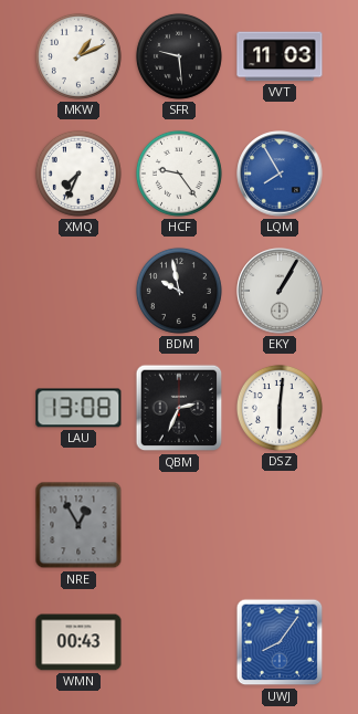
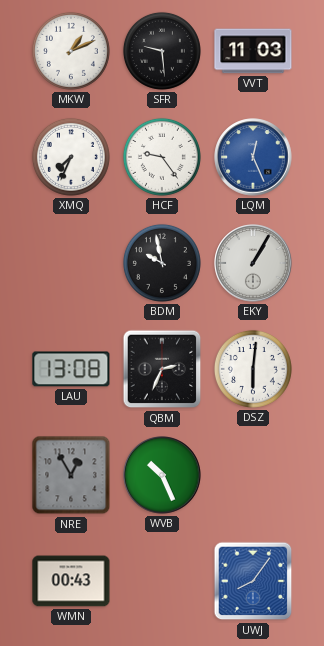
LQM: 7:55 -> 12:26 (253, 157)
WVB: none -> 10:26 (162, 475)
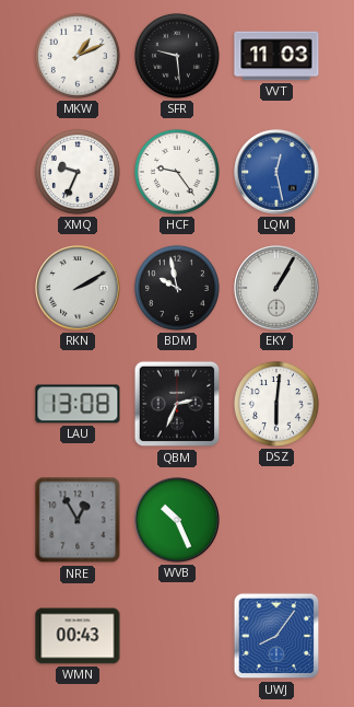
XMQ: 7:34 -> 9:34 (78, 172)
LQM: 12:26 -> 12:28 (276, 172)
RKN: none -> 2:10 (78, 288)
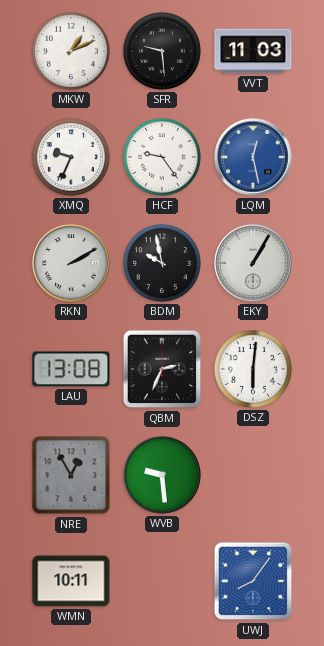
WVB: 10:26 -> 9:29 (162, 475)
WMN: 00:43 -> 10:11 (71, 581)
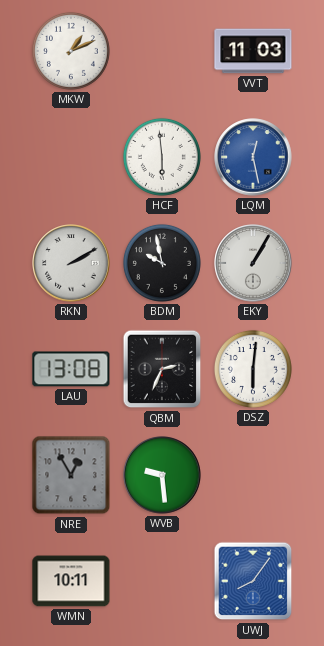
SFR: 9:29 -> none (162, 51)
XMQ: 9:34 -> none (71, 157)
HCF: 9:24 -> 5:59 (162, 157)
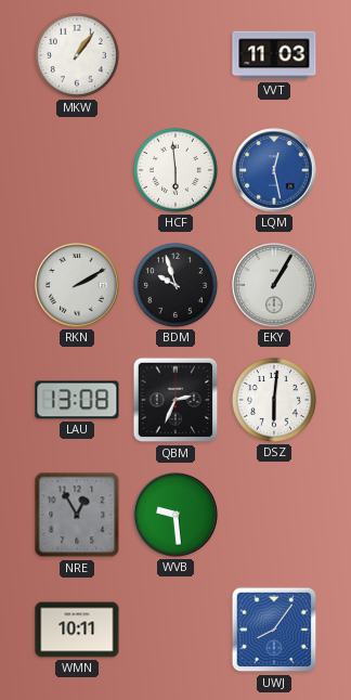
MKW: 1:11 -> 1:06 (77, 55)
BDM: 9:58 -> 9:57 (175, 285)
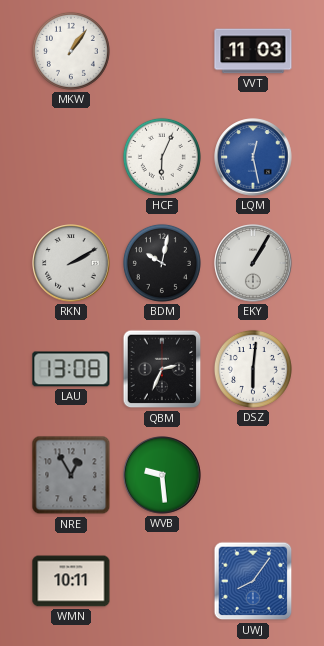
HCF: 5:59 -> 6:04 (162, 157)
BDM: 9:57 -> 10:02 (162, 263)
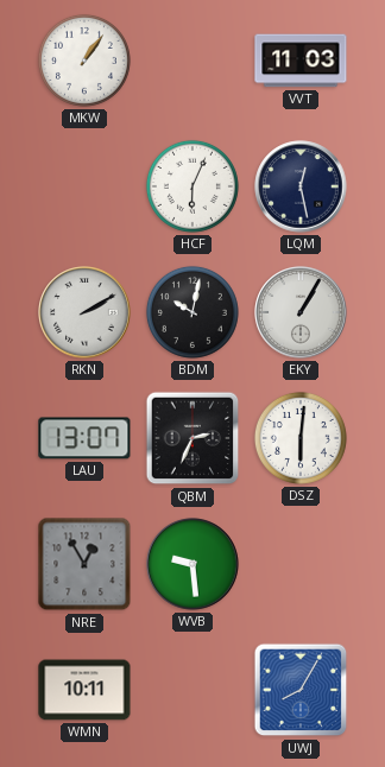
LQM dial: blue -> navy (301, 186)
LAU: 13:08 -> 13:07 (84, 438)
UWJ: 8:06 -> 8:05 (301, 690)
